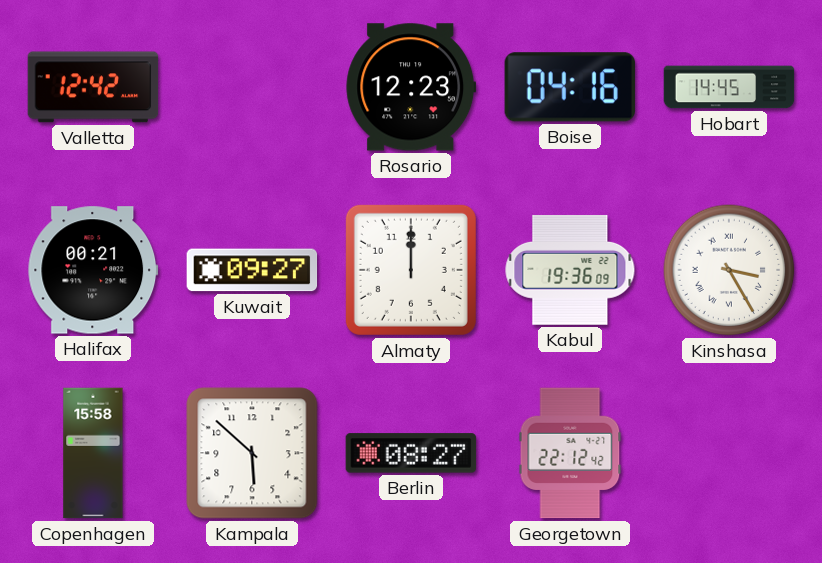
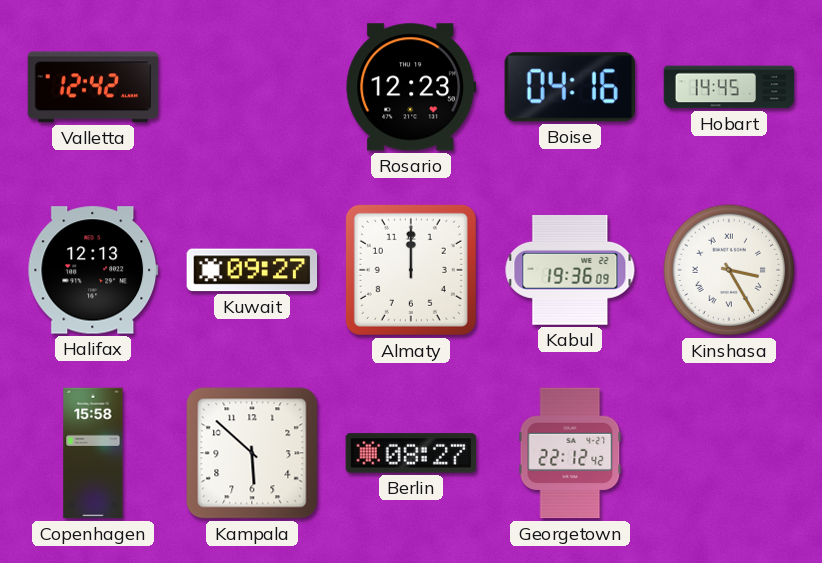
Halifax: 00:21 -> 12:13 (93, 270)
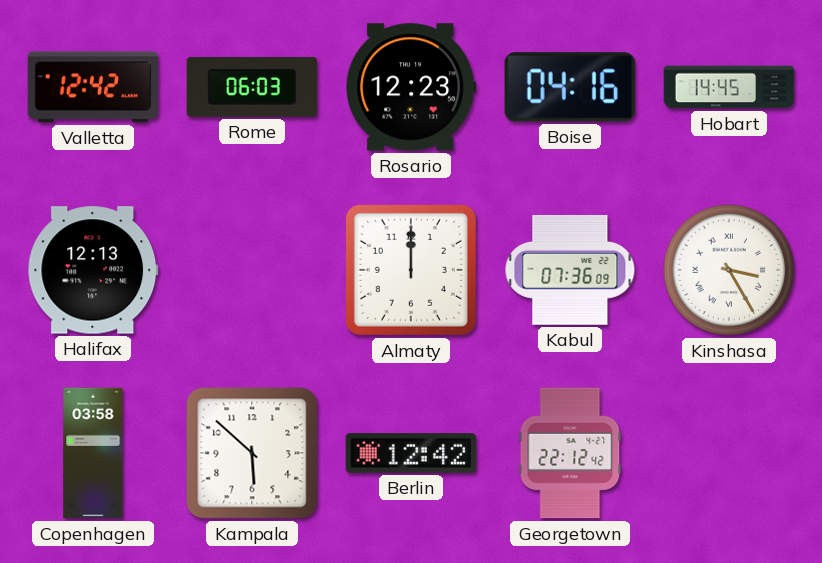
Rome: none -> 06:03 (252, 87)
Kuwait: 09:27 -> none (252, 270)
Kabul: 19:36 -> 07:36 (570, 270)
Copenhagen: 15:58 -> 03:58 (93, 453)
Berlin: 08:27 -> 12:42 (411, 453)
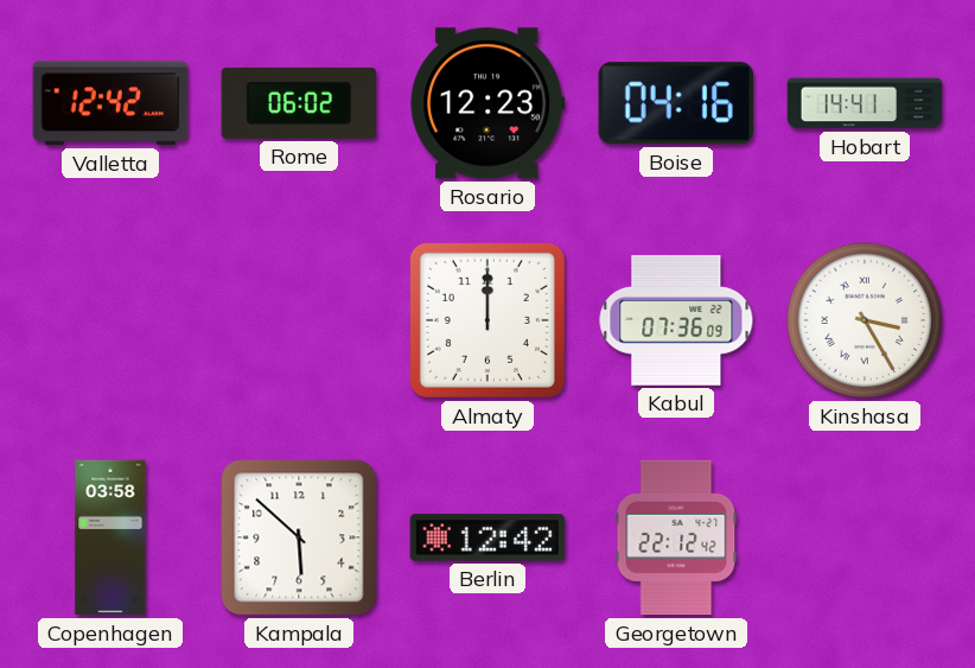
Rome: 06:03 -> 06:02 (299, 103)
Hobart: 14:45 -> 14:41 (865, 103)
Halifax: 12:13 -> none (93, 270)
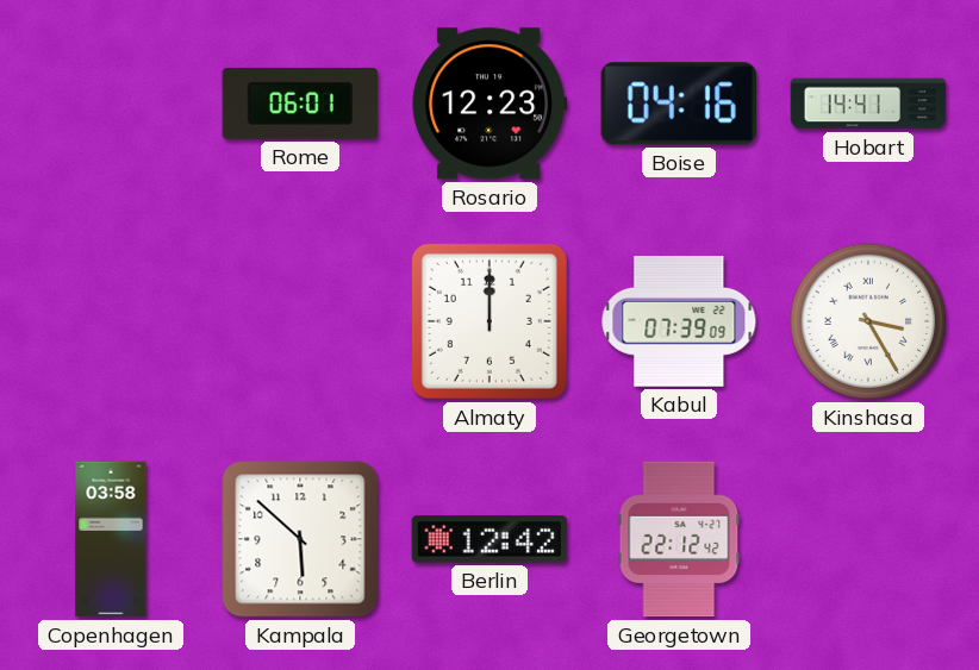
Valletta: 12:42 -> none (110, 103)
Rome: 06:02 -> 06:01 (300, 104)
Kabul: 07:36 -> 07:39 (679, 321)
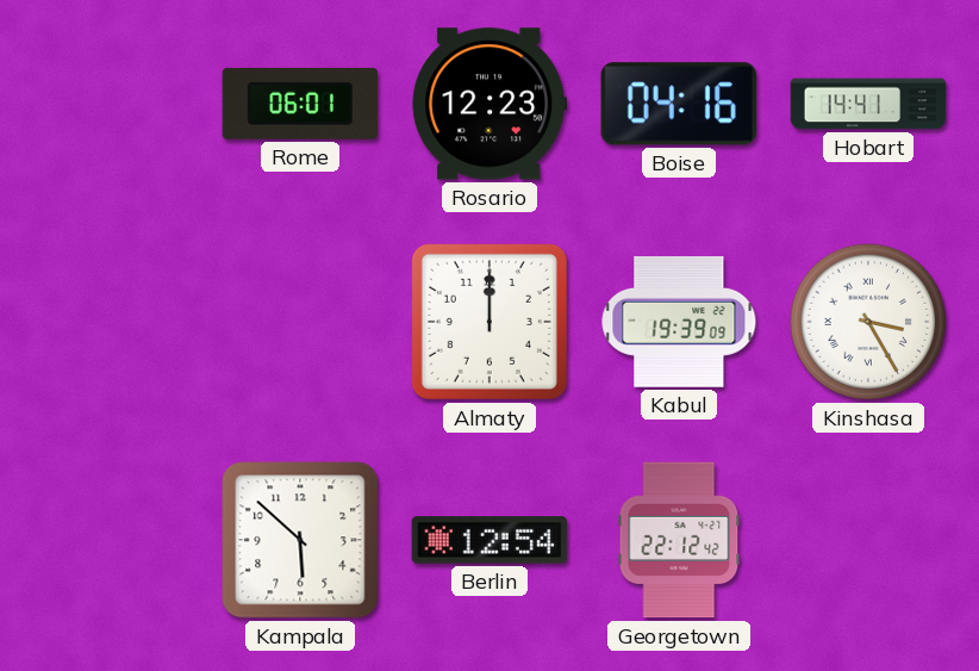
Kabul: 07:39 -> 19:39 (679, 322)
Copenhagen: 03:58 -> none (111, 539)
Berlin: 12:42 -> 12:54 (489, 540)
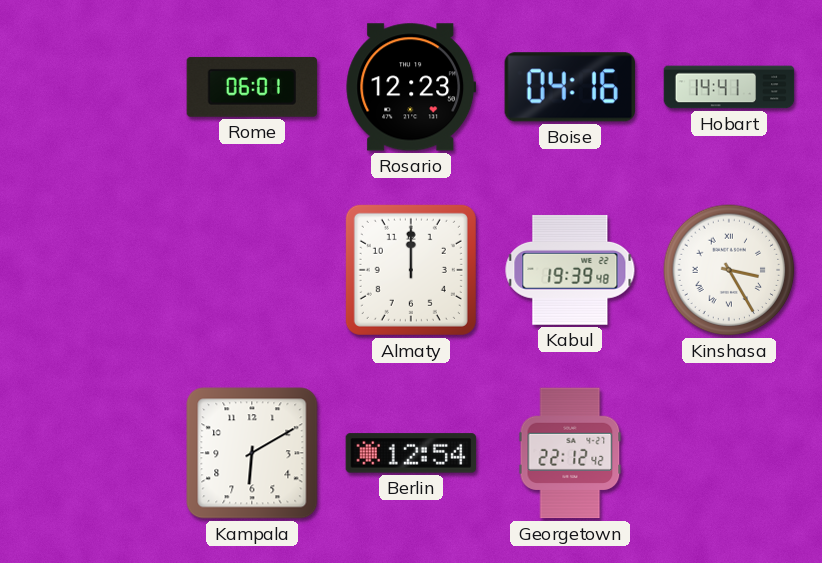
Kabul: 19:39:09 -> 19:39:48 (570, 270)
Kampala: 5:52 -> 6:10 (252, 453)
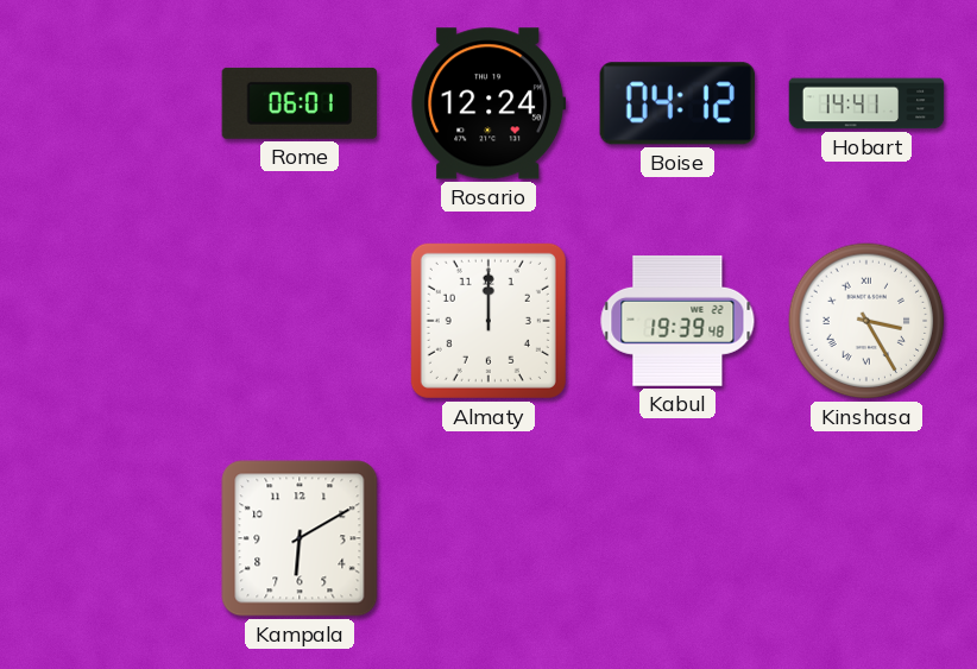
Rosario: 12:23 -> 12:24 (488, 103)
Boise: 04:16 -> 04:12 (677, 103)
Berlin: 12:54 -> none (411, 453)
Georgetown: 22:12 -> none (570, 453)
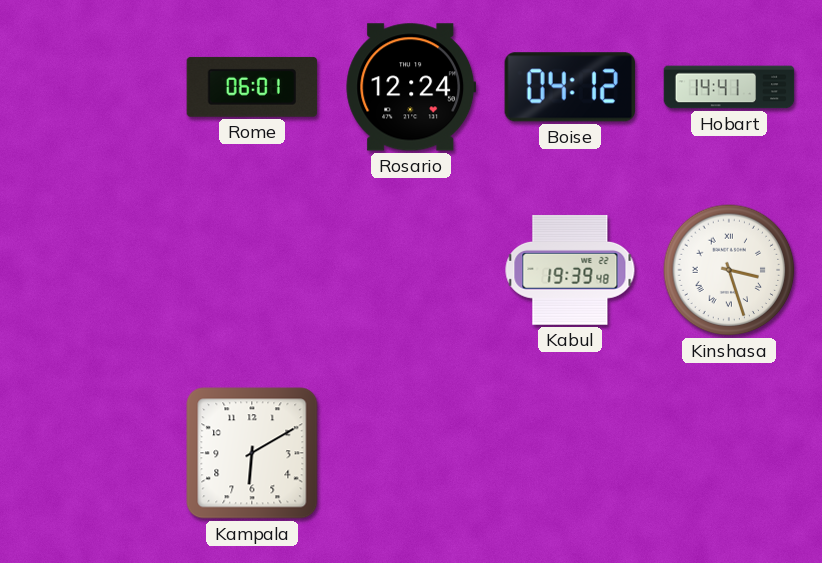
Almaty: 12:00 -> none (488, 321)
Kinshasa: 3:25 -> 3:27 (729, 270)
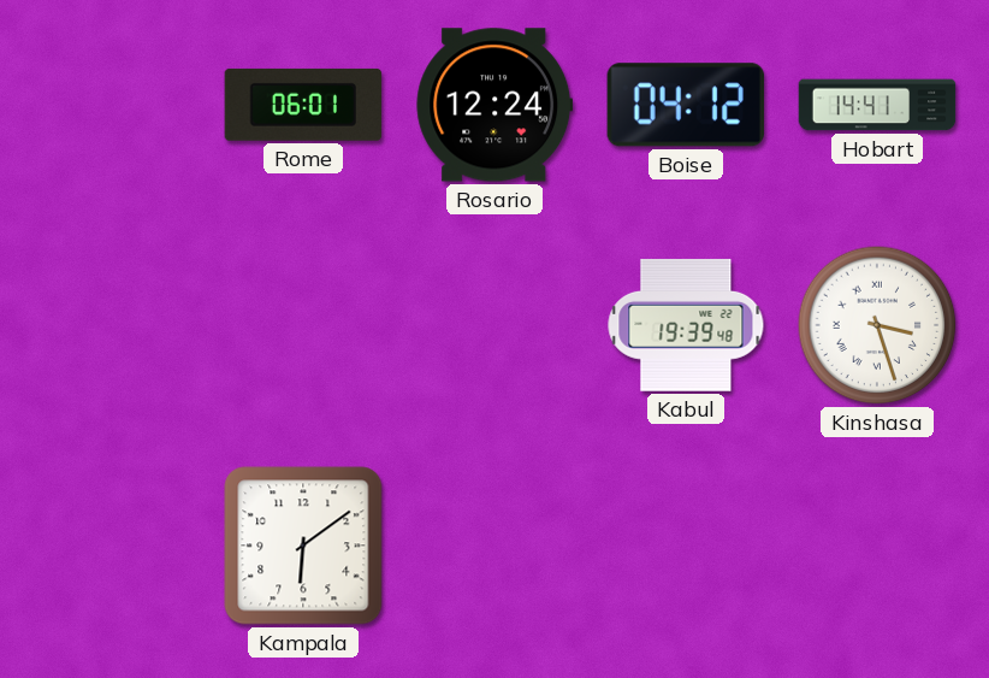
Kampala: 6:10 -> 6:09 (303, 546)
